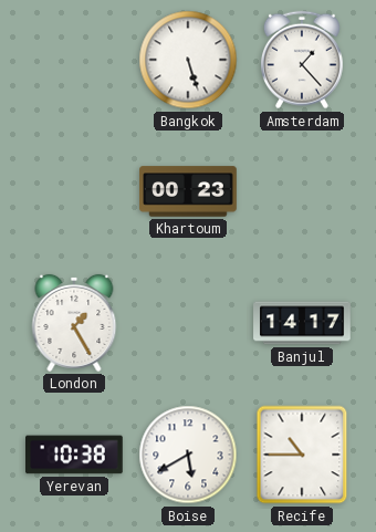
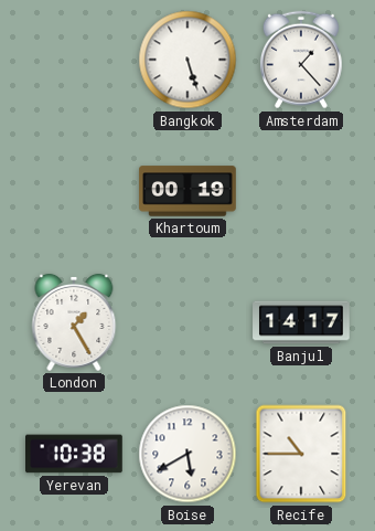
Khartoum: 00:23 -> 00:19 (187, 191)
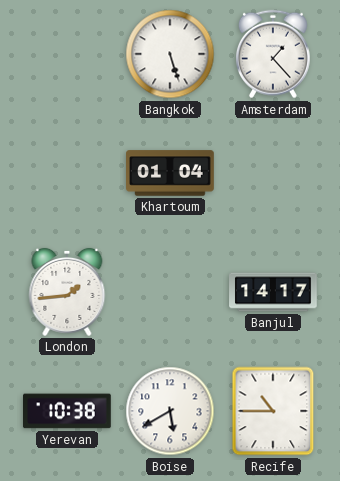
Khartoum: 00:19 -> 01:04 (170, 173)
London: 1:25 -> 1:44 (67, 292)
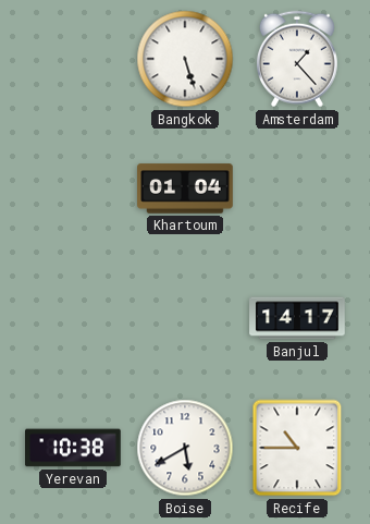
London: 1:44 -> none (67, 292)
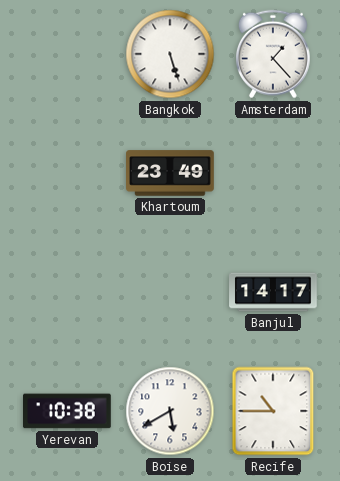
Khartoum: 01:04 -> 23:49 (170, 173)
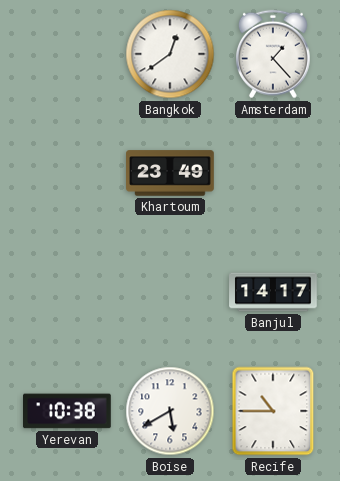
Bangkok: 5:27 -> 12:39 (170, 54)
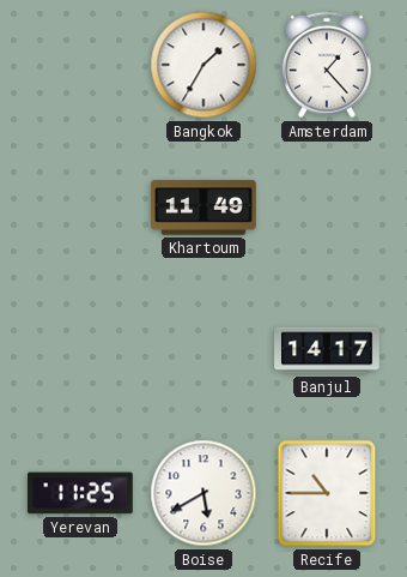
Bangkok: 12:39 -> 1:35 (203, 65)
Khartoum: 23:49 -> 11:49 (203, 208)
Yerevan: 10:38 -> 11:25 (80, 493)
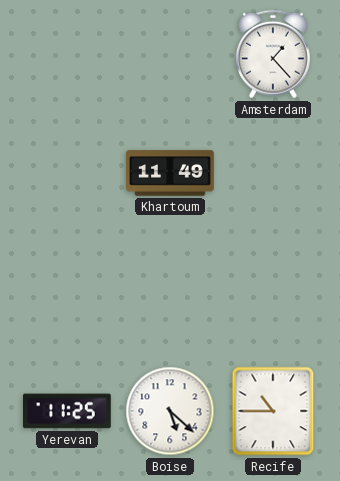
Bangkok: 1:35 -> none (203, 65)
Banjul: 14:17 -> none (327, 350)
Boise: 5:40 -> 5:22 (170, 411)
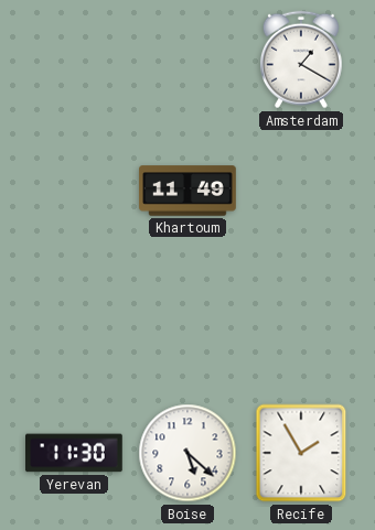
Amsterdam: 1:23 -> 1:20 (301, 60)
Yerevan: 11:25 -> 11:30 (74, 453)
Recife: 10:45 -> 1:55 (301, 453)
